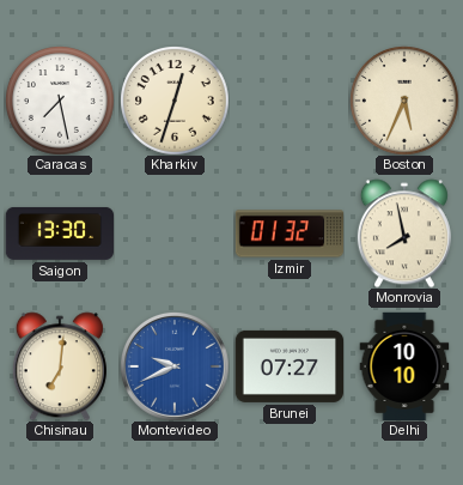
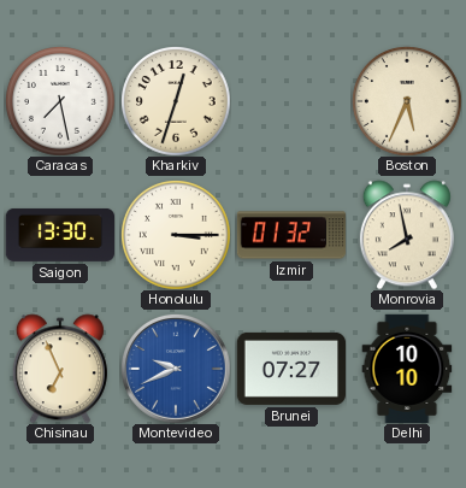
Honolulu: none -> 3:15 (176, 235)
Chisinau: 7:01 -> 6:56 (60, 369)
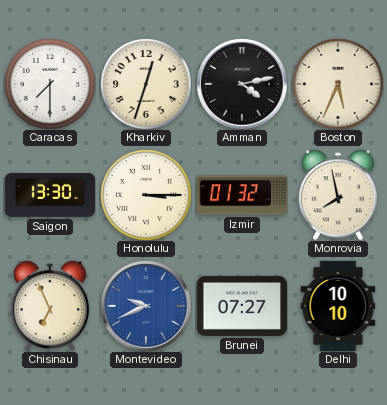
Caracas: 7:28 -> 7:30 (50, 84)
Amman: none -> 4:13 (242, 84)
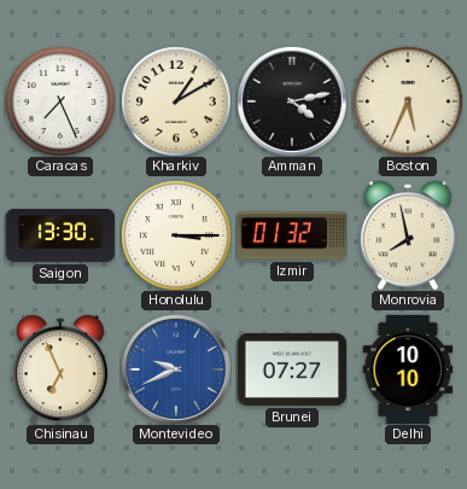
Caracas: 7:30 -> 7:26 (60, 101)
Kharkiv: 12:33 -> 1:10 (176, 101)
